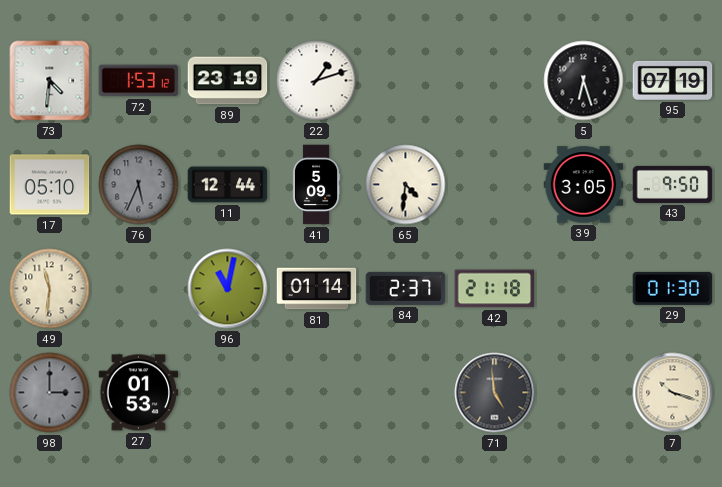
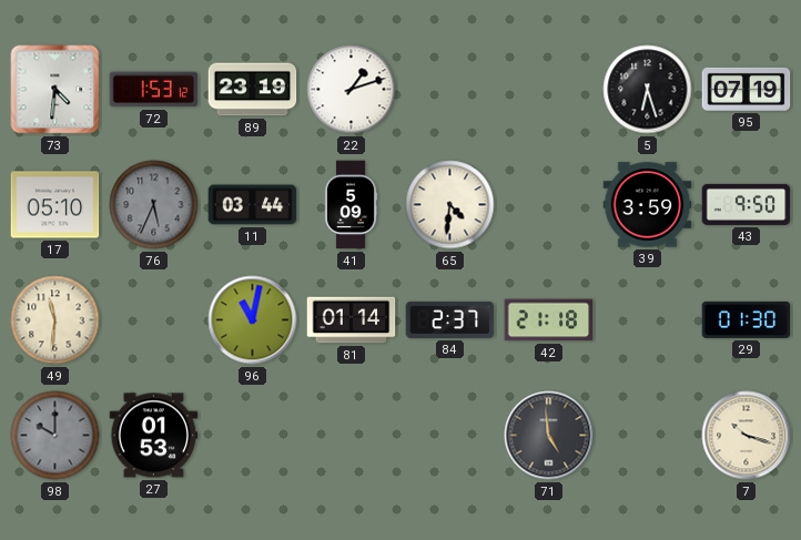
11: 12:44 -> 03:44 (253, 205)
39: 3:05 -> 3:59 (648, 205)
98: 3:00 -> 10:00 (55, 436)
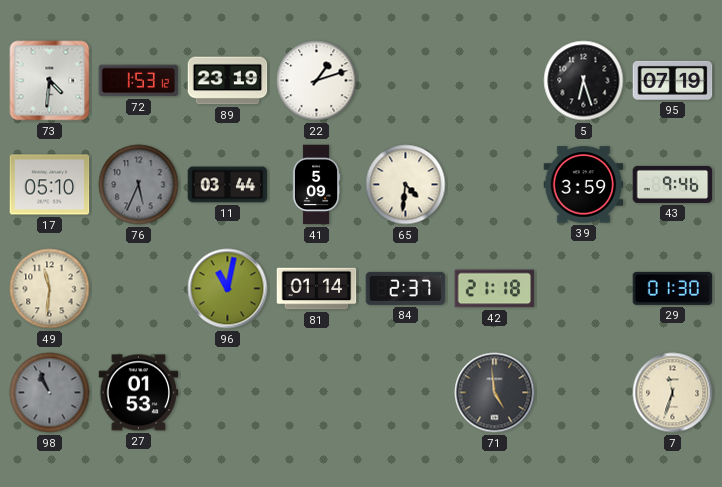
43: 9:50 -> 9:46 (673, 184)
98: 10:00 -> 10:56 (50, 393)
7: 10:18 -> 11:33 (673, 393)
